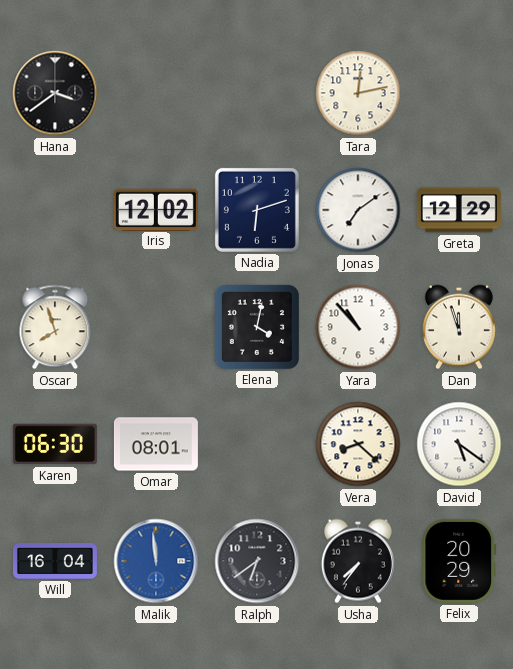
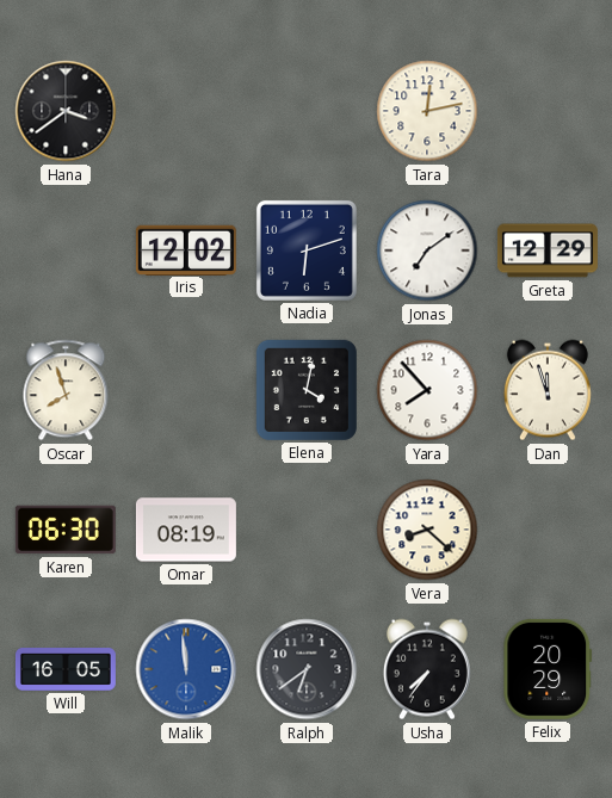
Yara: 10:53 -> 7:53 (427, 390)
Omar: 08:01 -> 08:19 (186, 530)
David: 5:21 -> none (459, 444)
Will: 16:04 -> 16:05 (66, 670)
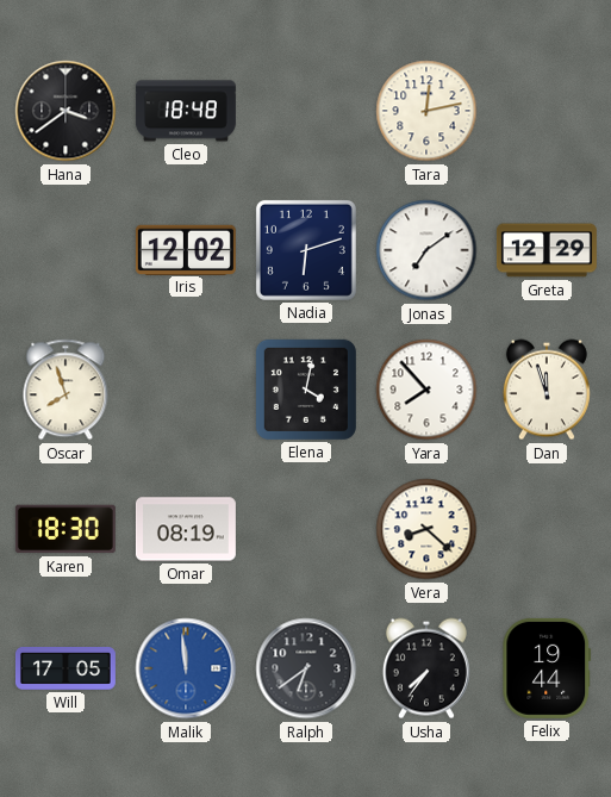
Cleo: none -> 18:48 (186, 111)
Karen: 06:30 -> 18:30 (66, 529)
Will: 16:05 -> 17:05 (66, 670)
Felix: 20:29 -> 19:44 (547, 668)
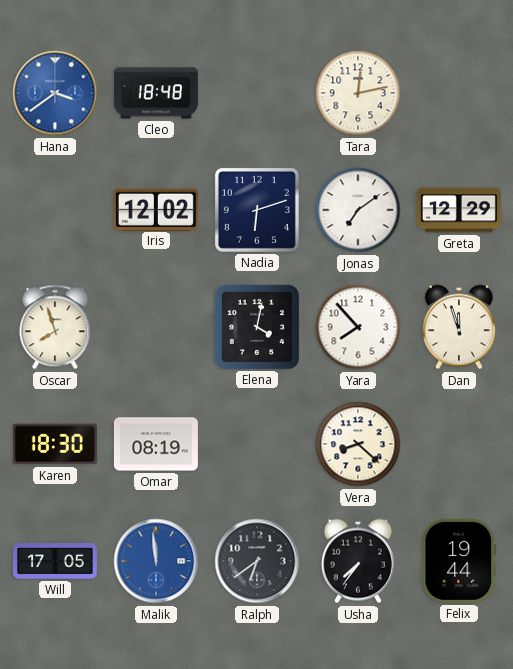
Hana dial: black -> blue (55, 93)
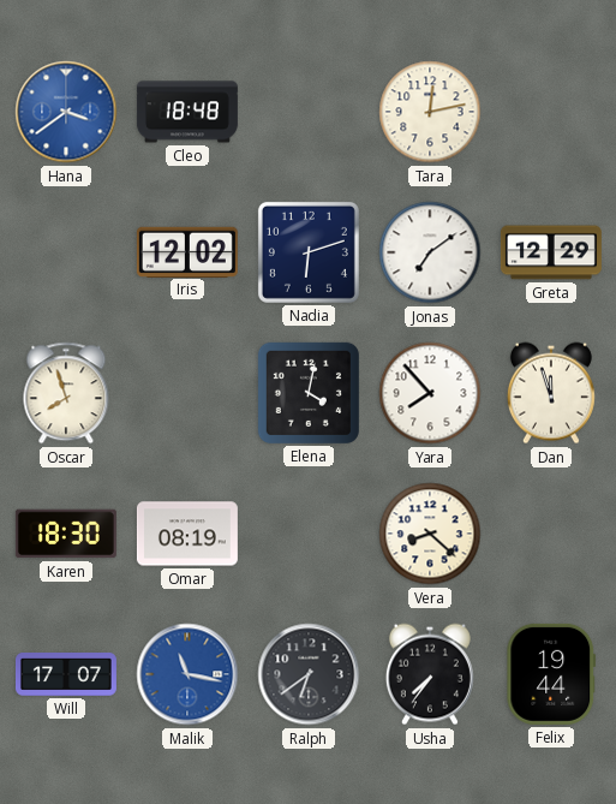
Will: 17:05 -> 17:07 (66, 675)
Malik: 11:59 -> 11:17 (187, 674)
